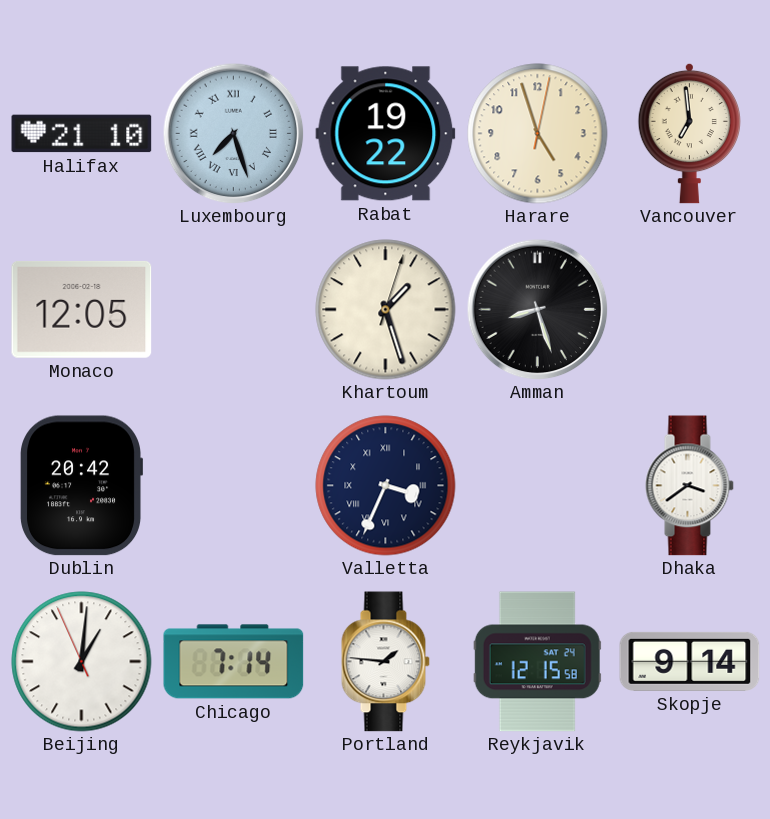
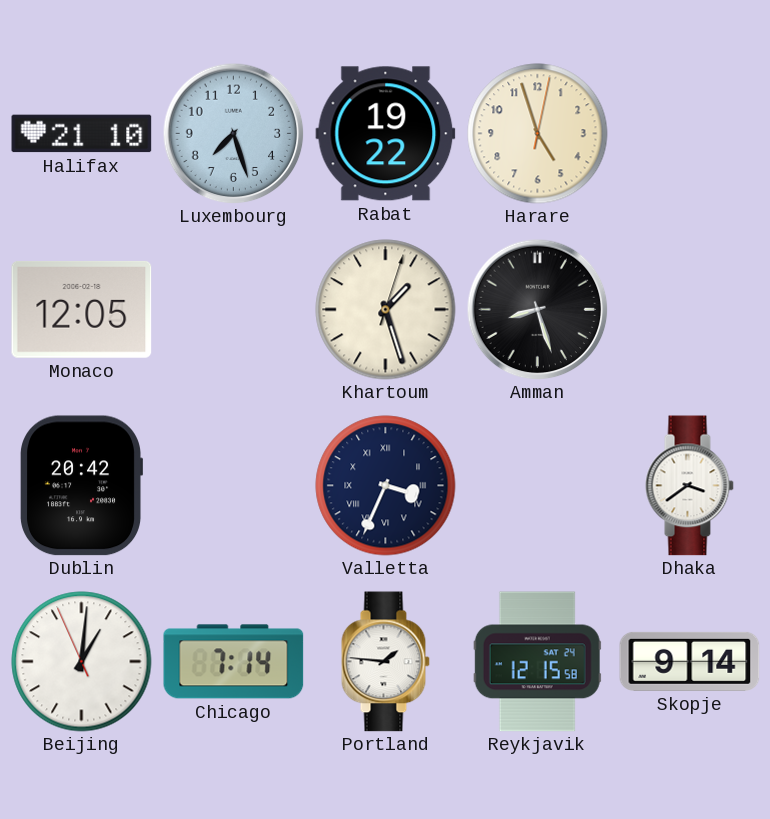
Luxembourg numerals: Roman -> Arabic (233, 133)
Vancouver: 6:59 -> none (689, 133)
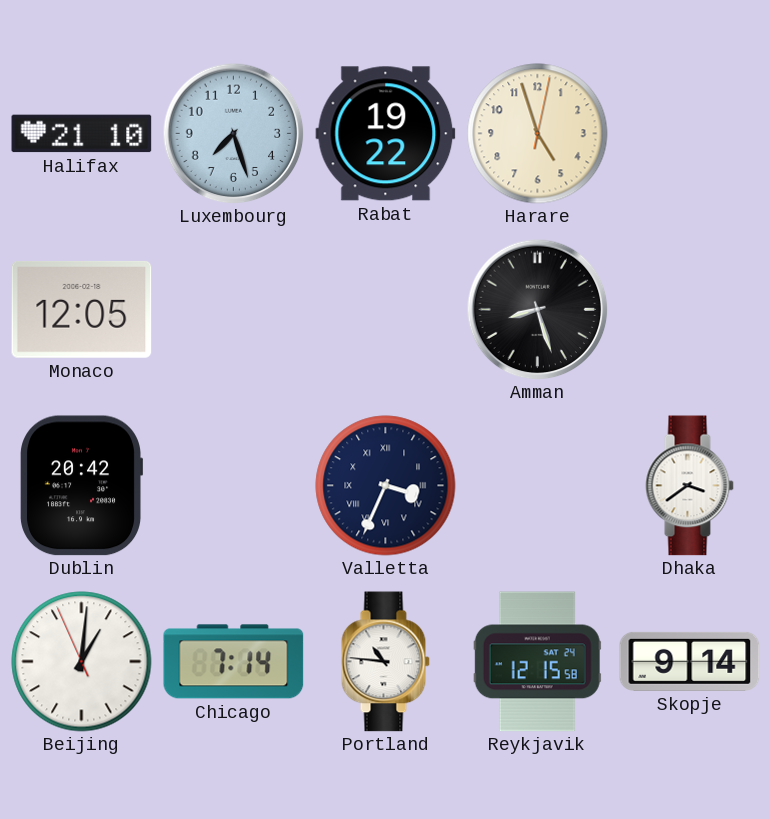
Khartoum: 1:27 -> none (386, 310)
Portland: 1:46 -> 10:46 (385, 662)
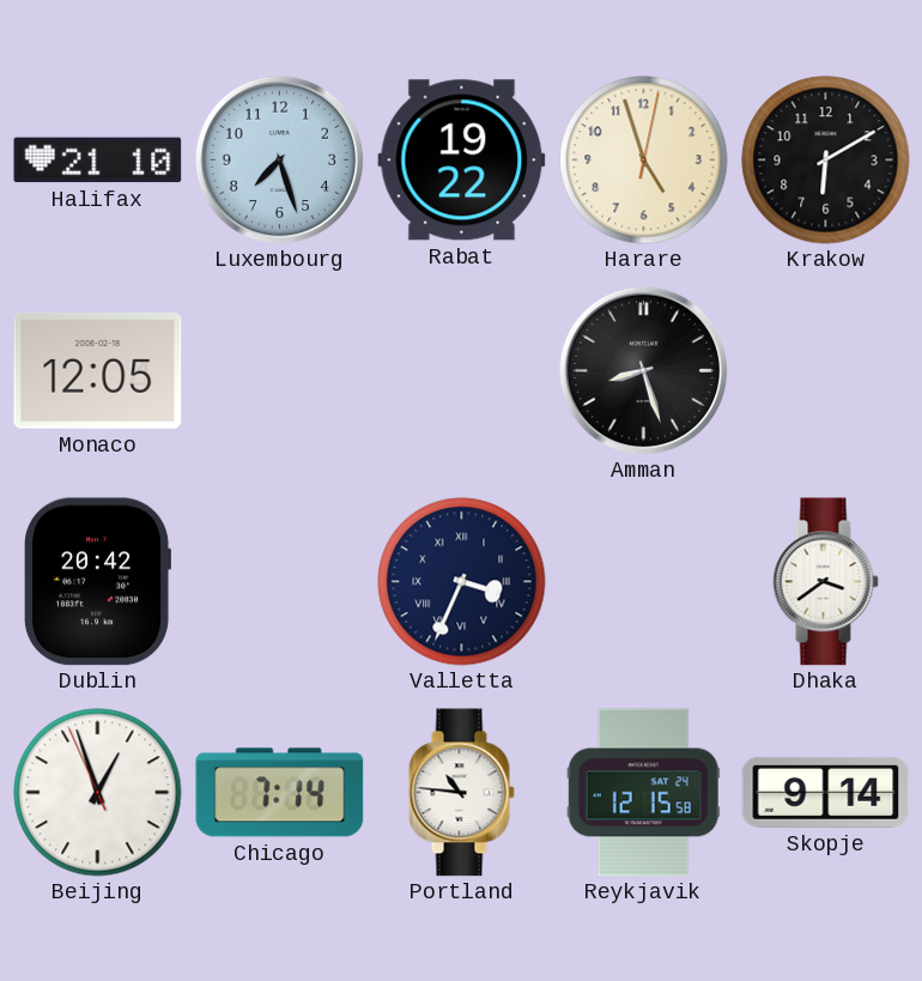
Krakow: none -> 6:10 (826, 161)
Beijing: 1:00 -> 12:56 (98, 793)
